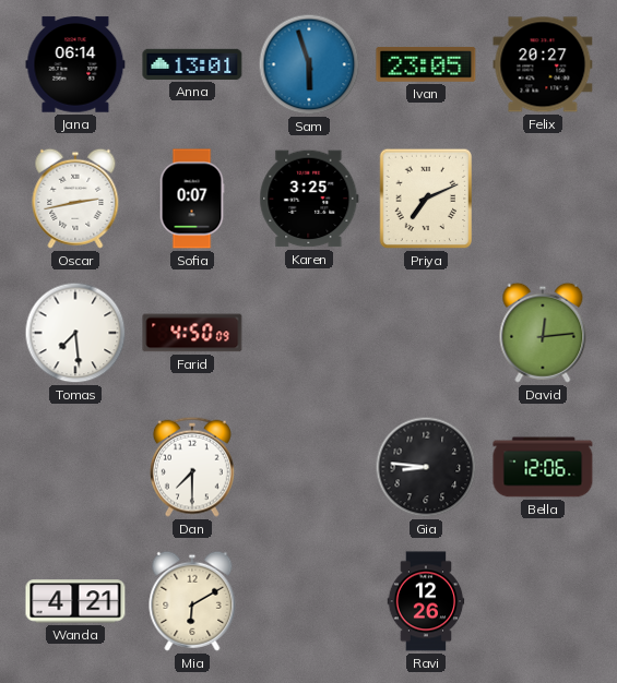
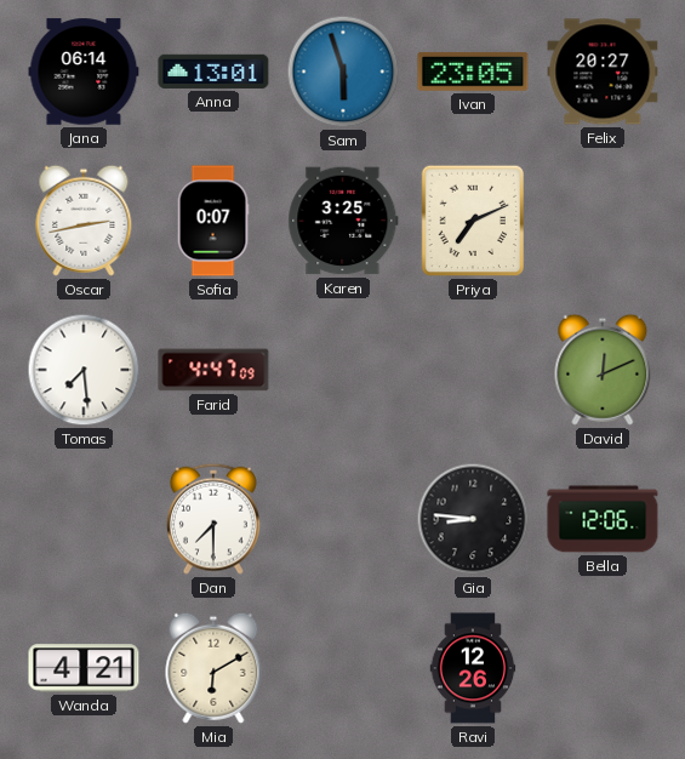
Farid: 4:50 -> 4:47 (213, 370)
David: 12:14 -> 12:11 (603, 370)
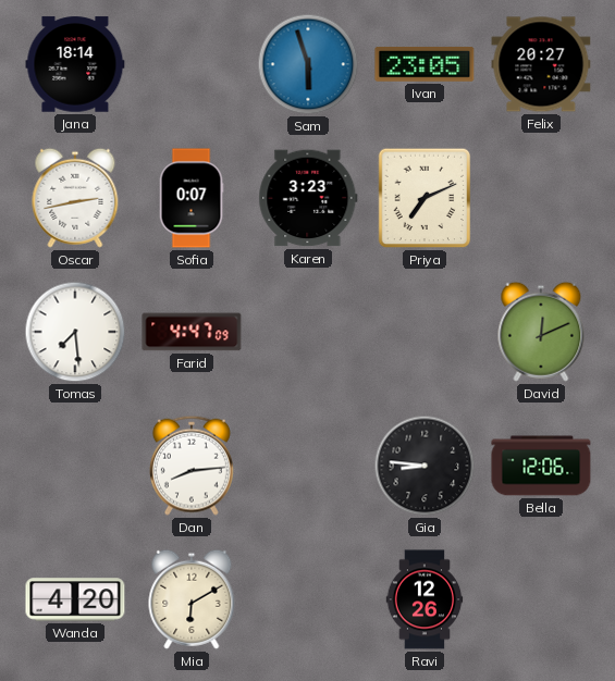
Jana: 06:14 -> 18:14 (75, 64)
Anna: 13:01 -> none (213, 72)
Karen: 3:25 -> 3:23 (308, 198)
Dan: 7:30 -> 8:14 (192, 466)
Wanda: 4:21 -> 4:20 (75, 599)
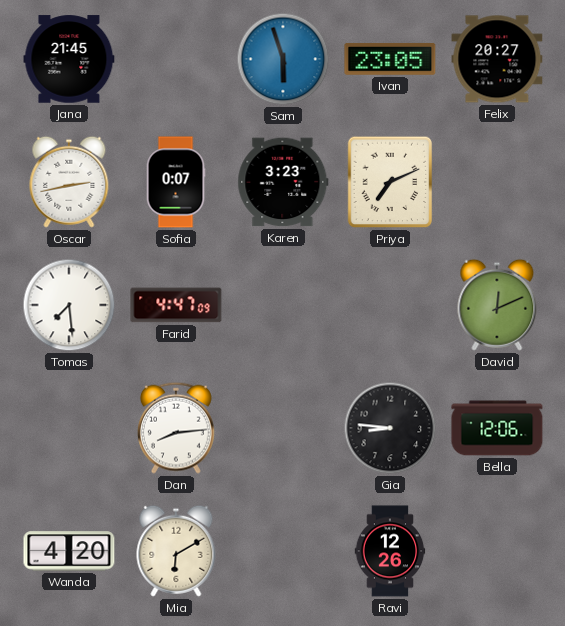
Jana: 18:14 -> 21:45 (69, 59)
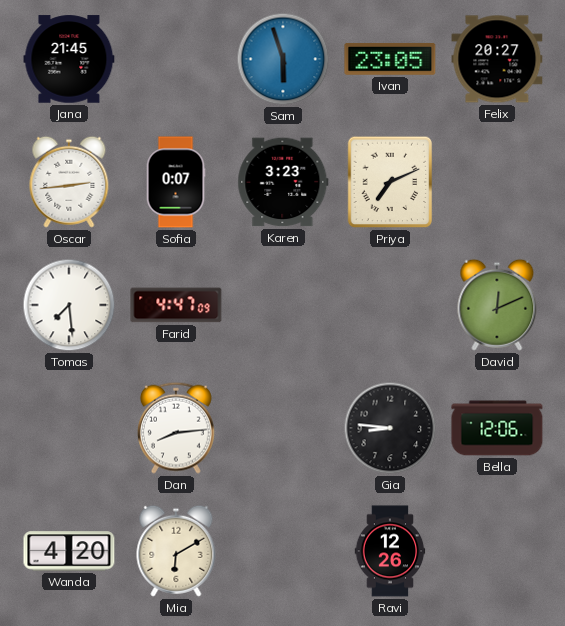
Oscar: 2:43 -> 2:44 (69, 182)
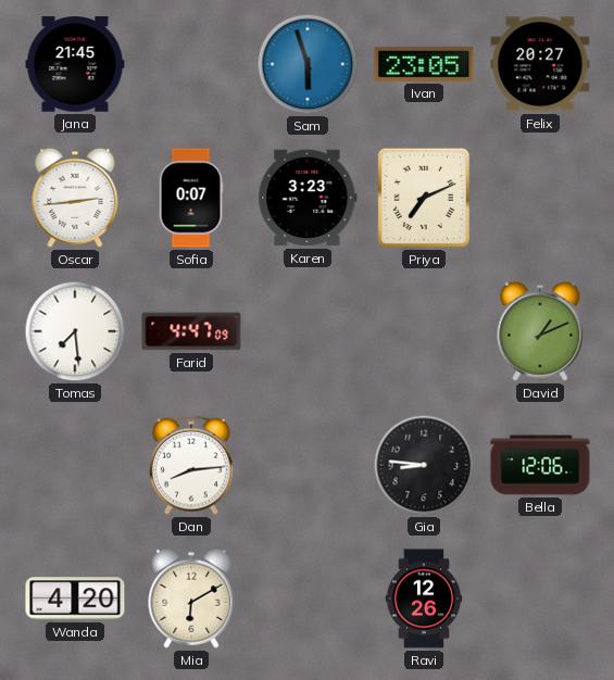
David: 12:11 -> 1:11 (540, 331)
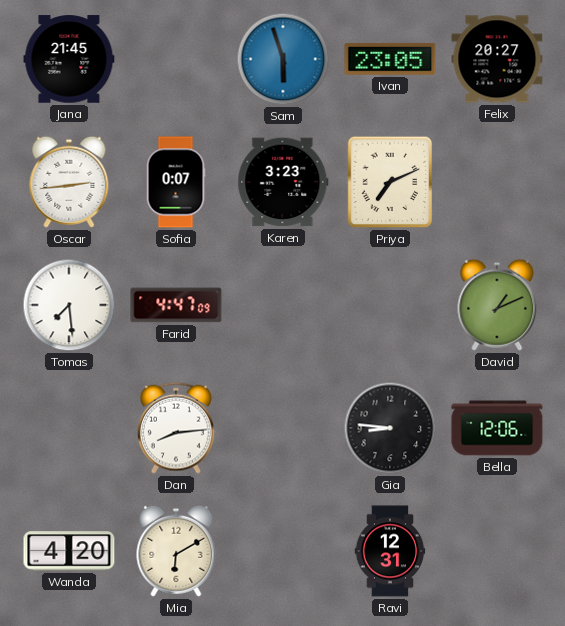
Ravi: 12:26 -> 12:31 (390, 551)
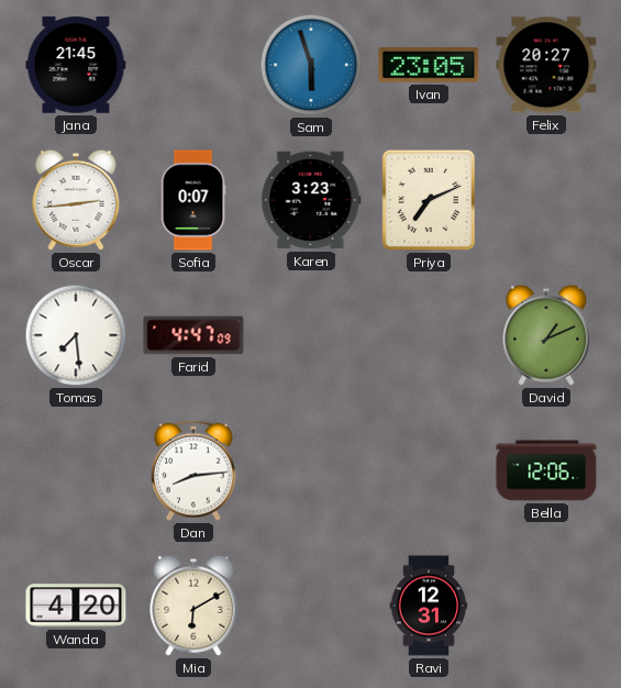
Gia: 8:46 -> none (390, 428)
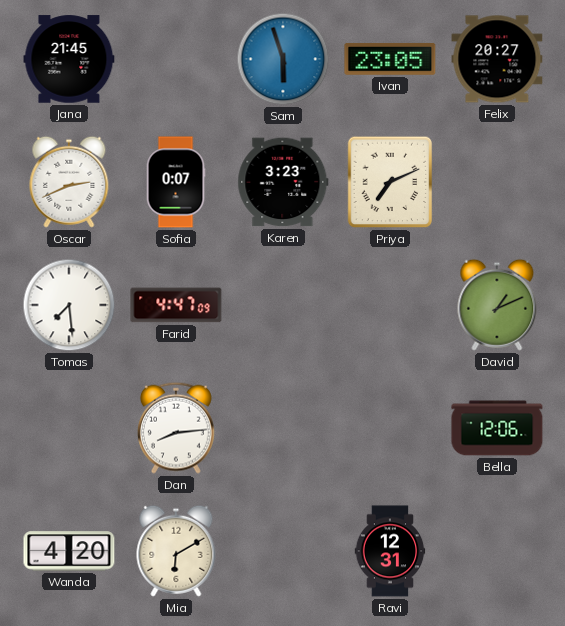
Oscar: 2:44 -> 2:41 (69, 182)
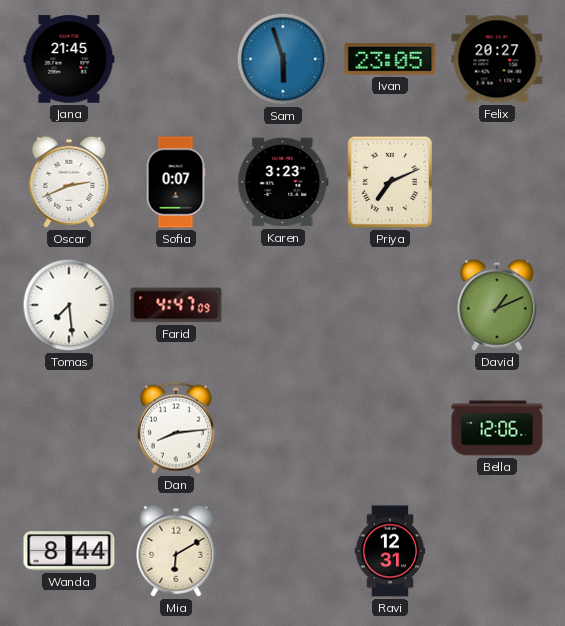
Wanda: 4:20 -> 8:44 (69, 551)
